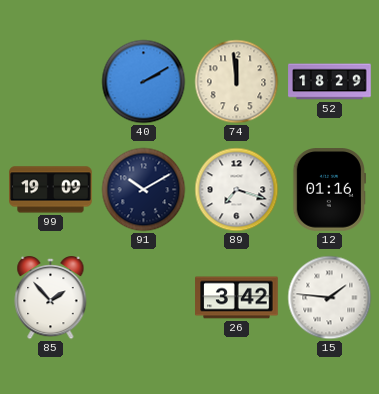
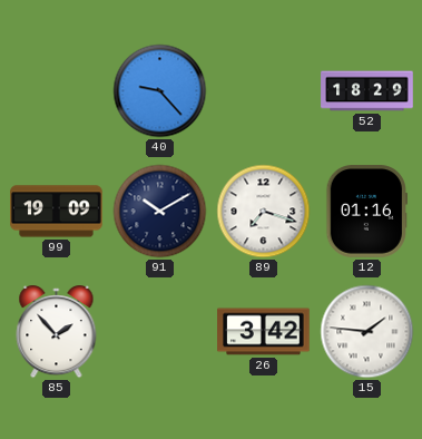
40: 2:10 -> 9:23 (160, 91)
74: 11:59 -> none (237, 82)
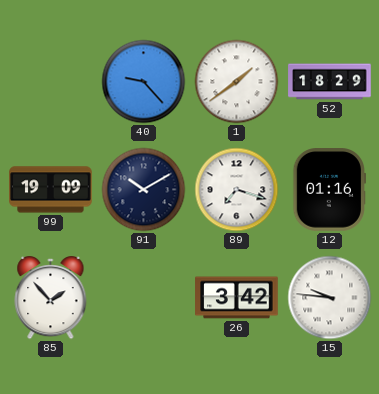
1: none -> 1:39 (237, 82)
15: 1:46 -> 9:46 (330, 298)
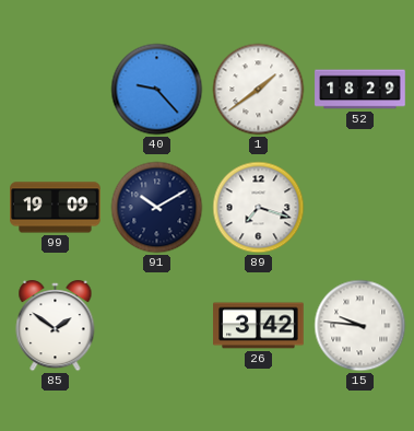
12: 01:16 -> none (329, 190)
85: 1:53 -> 1:51 (56, 327)
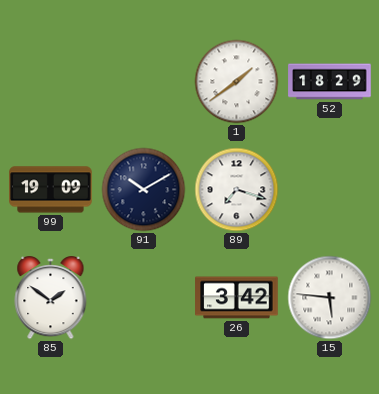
40: 9:23 -> none (157, 90)
15: 9:46 -> 5:46 (330, 298)
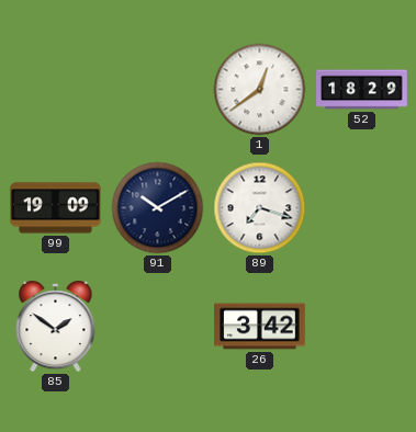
1: 1:39 -> 12:39 (260, 90)
15: 5:46 -> none (330, 298)
